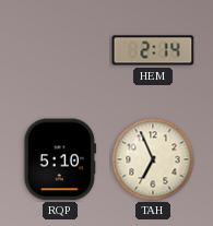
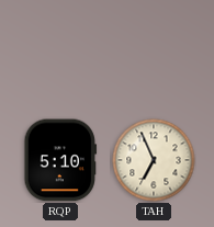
HEM: 2:14 -> none (153, 50)
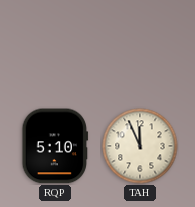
TAH: 6:56 -> 11:56 (140, 146)
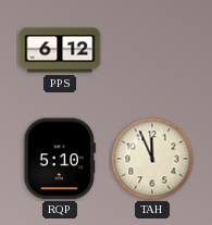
PPS: none -> 6:12 (60, 50)
